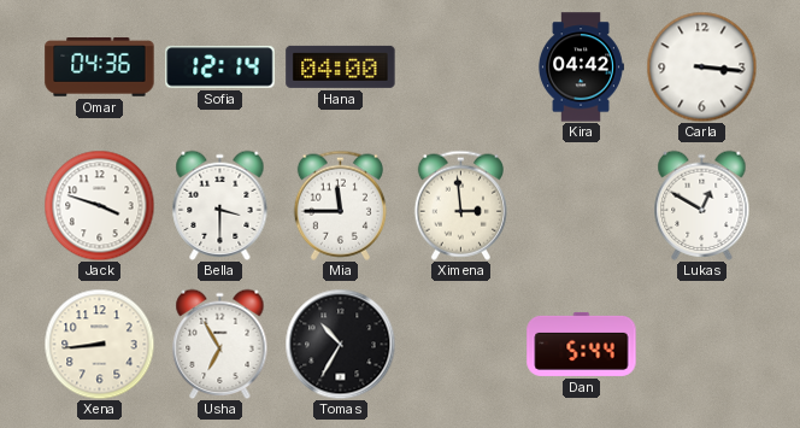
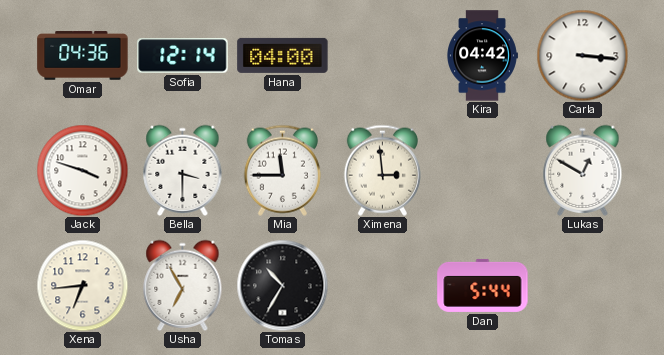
Xena: 8:44 -> 6:44 (82, 285)
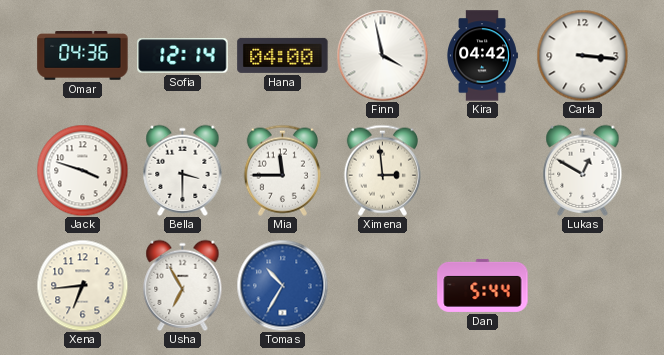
Finn: none -> 3:58 (382, 55)
Tomas dial: black -> blue (282, 285)
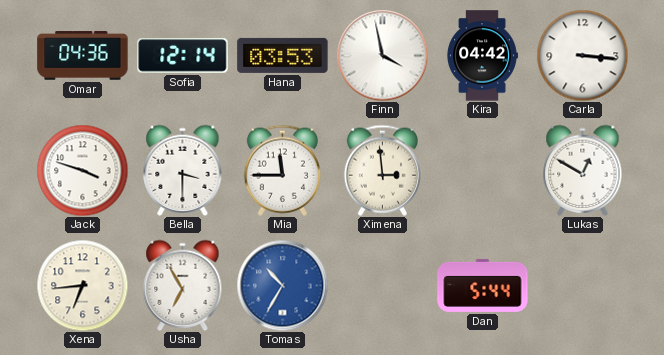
Hana: 04:00 -> 03:53 (283, 55)
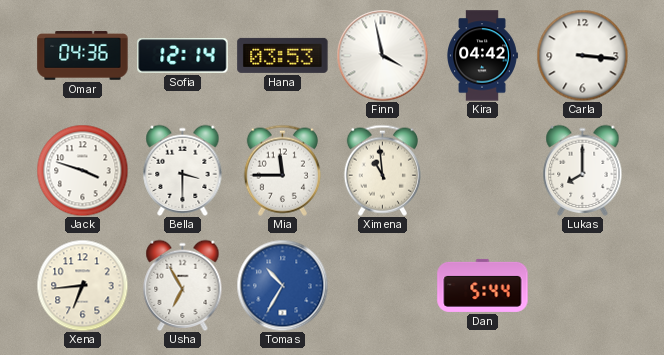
Ximena: 2:59 -> 10:59 (382, 170)
Lukas: 12:50 -> 8:00 (583, 170)
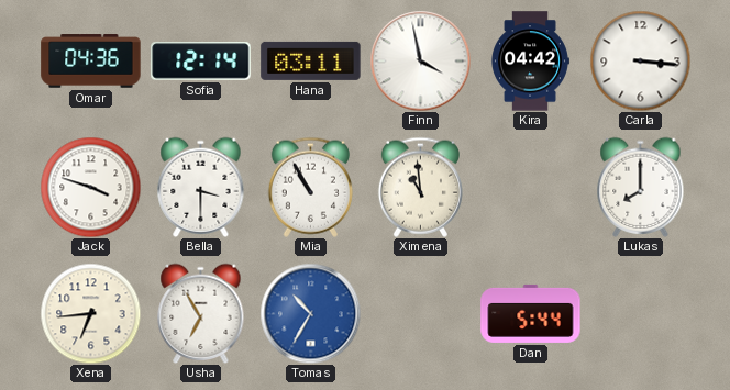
Hana: 03:53 -> 03:11 (311, 60)
Mia: 11:45 -> 10:55 (310, 187)
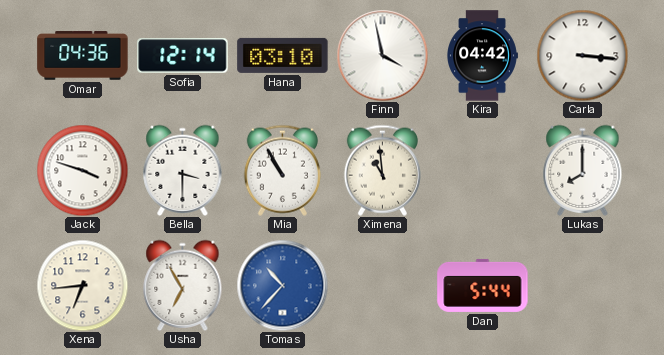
Hana: 03:11 -> 03:10 (283, 55)
Tomas: 10:35 -> 10:37 (282, 285)
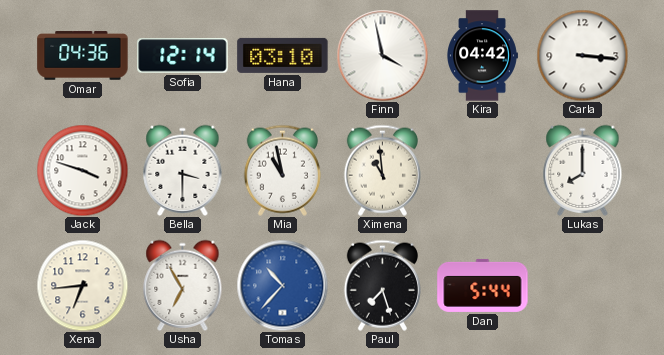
Mia: 10:55 -> 10:58 (282, 170)
Paul: none -> 7:27 (382, 285)
